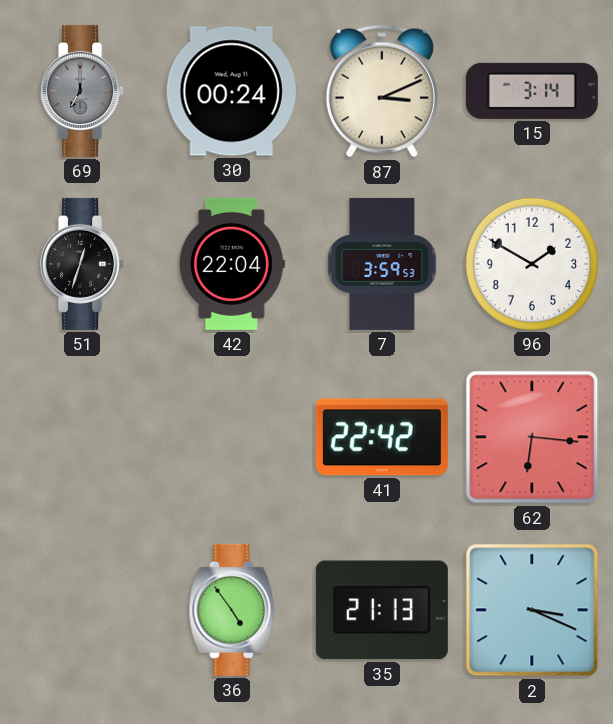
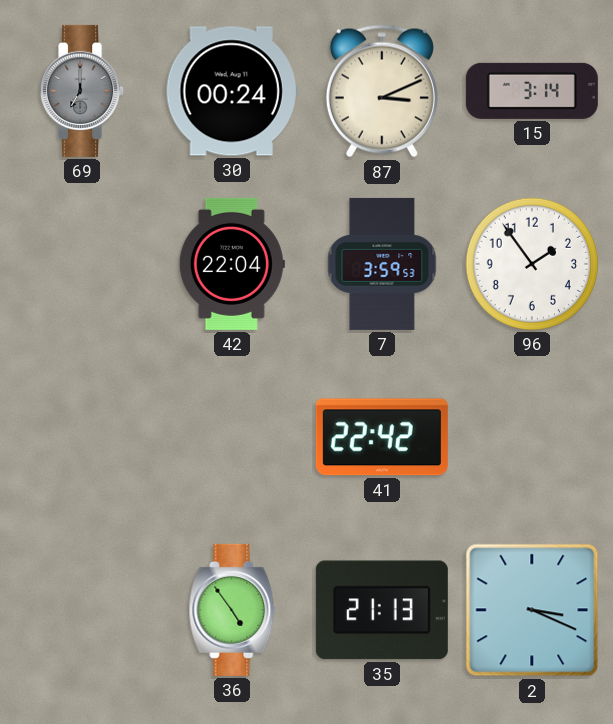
51: 12:33 -> none (83, 264)
96: 1:50 -> 1:54 (532, 264)
62: 6:16 -> none (532, 437)
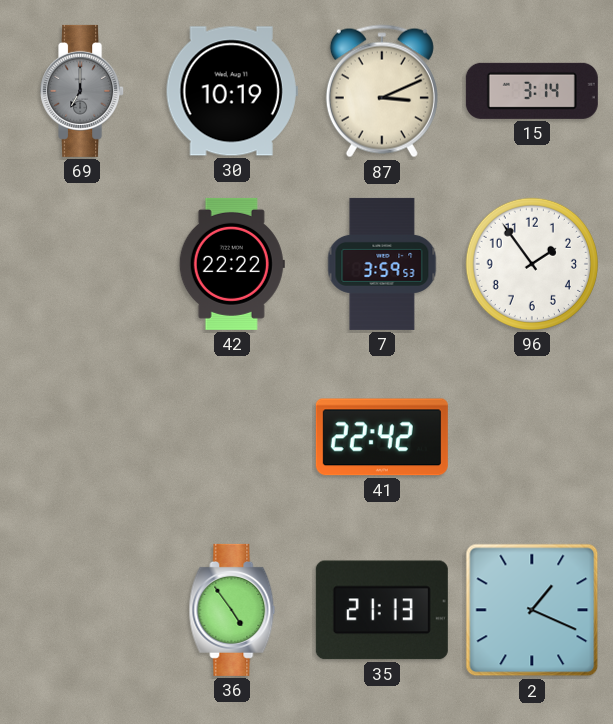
30: 00:24 -> 10:19 (232, 91)
42: 22:04 -> 22:22 (232, 264)
2: 3:19 -> 1:19 (532, 610)
